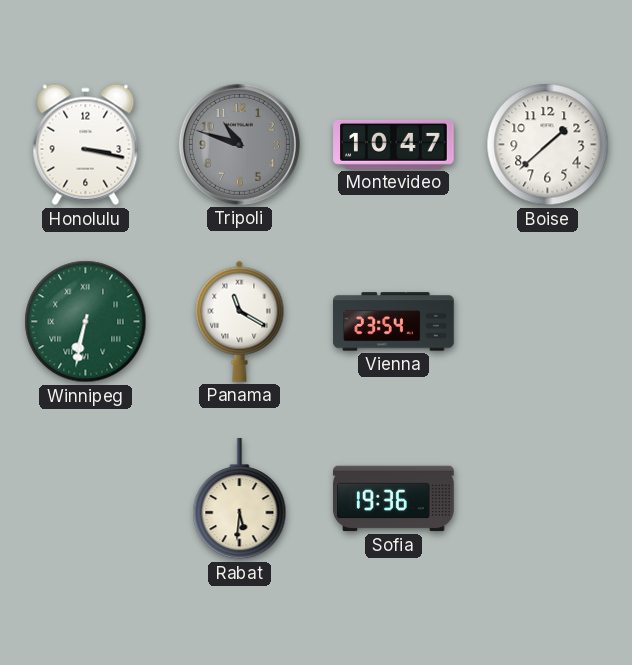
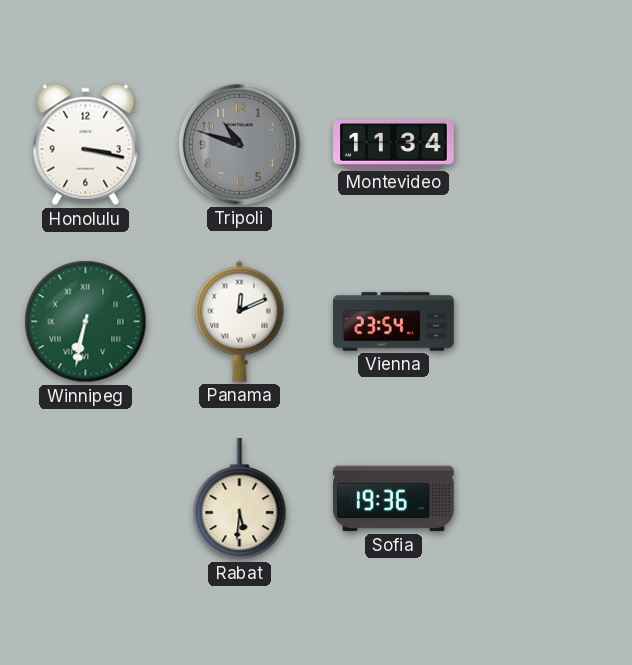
Montevideo: 10:47 -> 11:34 (394, 144)
Boise: 1:38 -> none (548, 145)
Panama: 11:20 -> 12:11 (240, 321)
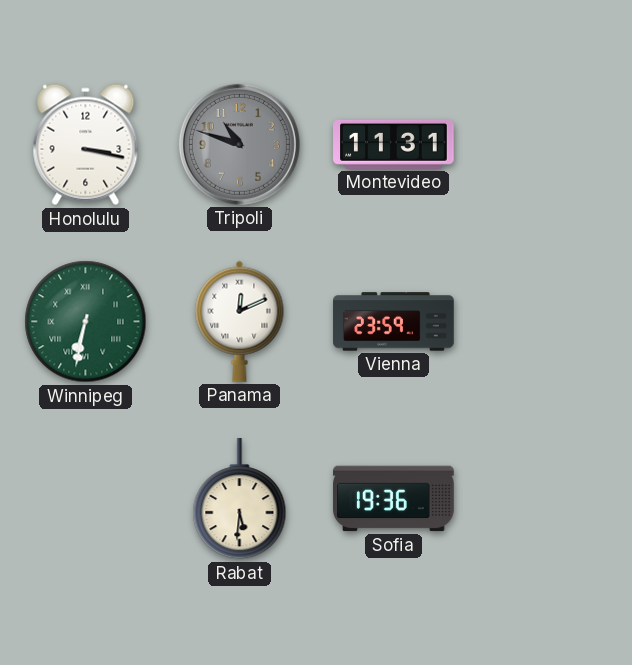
Montevideo: 11:34 -> 11:31 (394, 144)
Vienna: 23:54 -> 23:59 (394, 322)
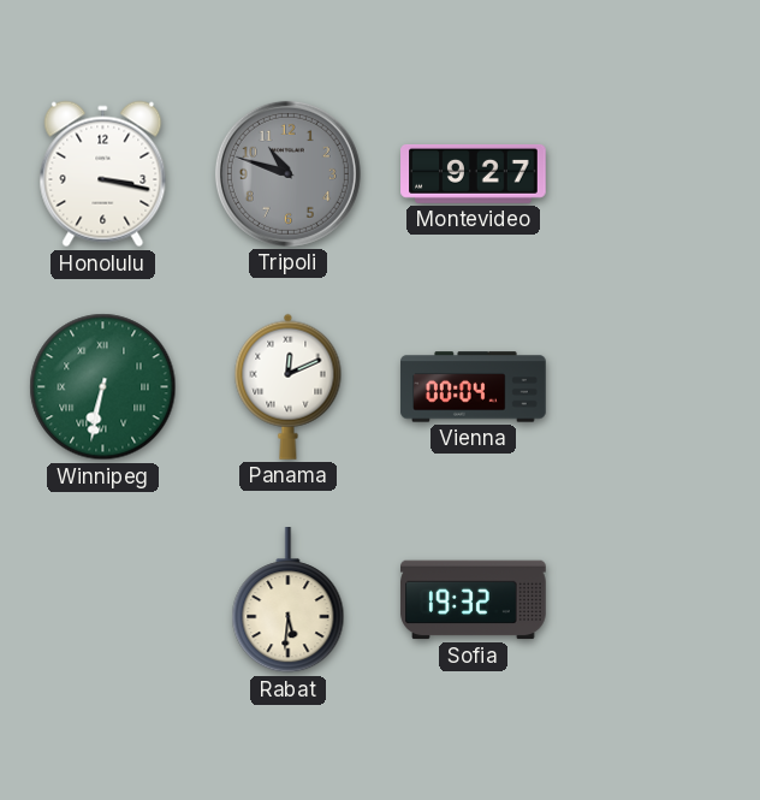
Montevideo: 11:31 -> 9:27 (474, 173)
Vienna: 23:59 -> 00:04 (474, 387)
Sofia: 19:36 -> 19:32 (474, 600)
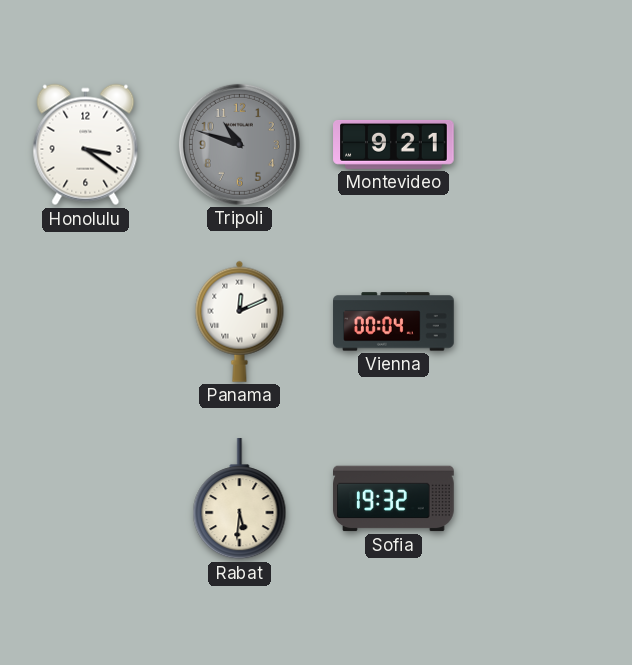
Honolulu: 3:17 -> 3:21 (86, 145)
Montevideo: 9:27 -> 9:21 (394, 144)
Winnipeg: 6:32 -> none (103, 387)
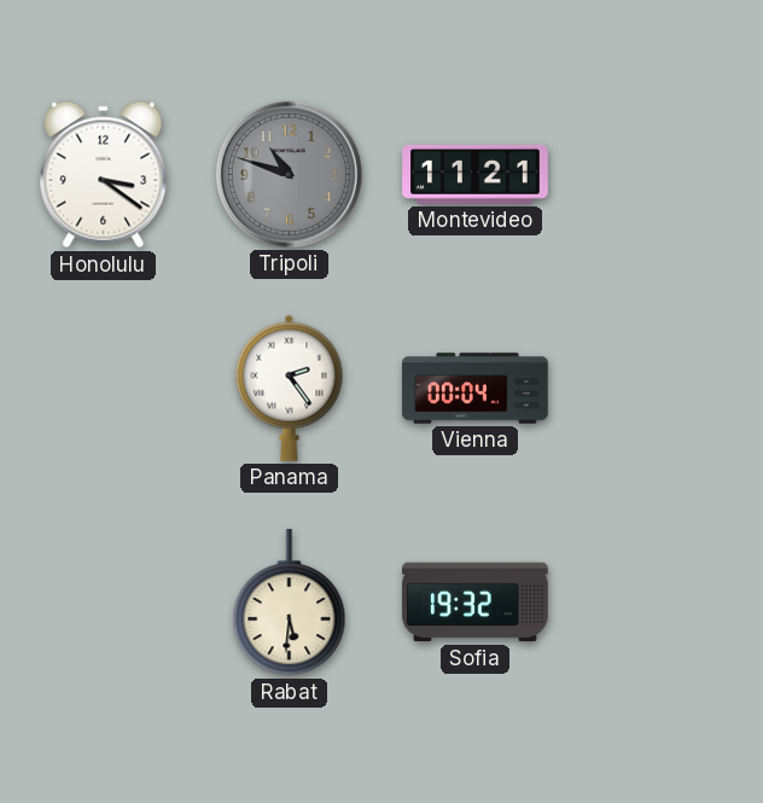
Montevideo: 9:21 -> 11:21 (476, 174)
Panama: 12:11 -> 2:24 (290, 388)
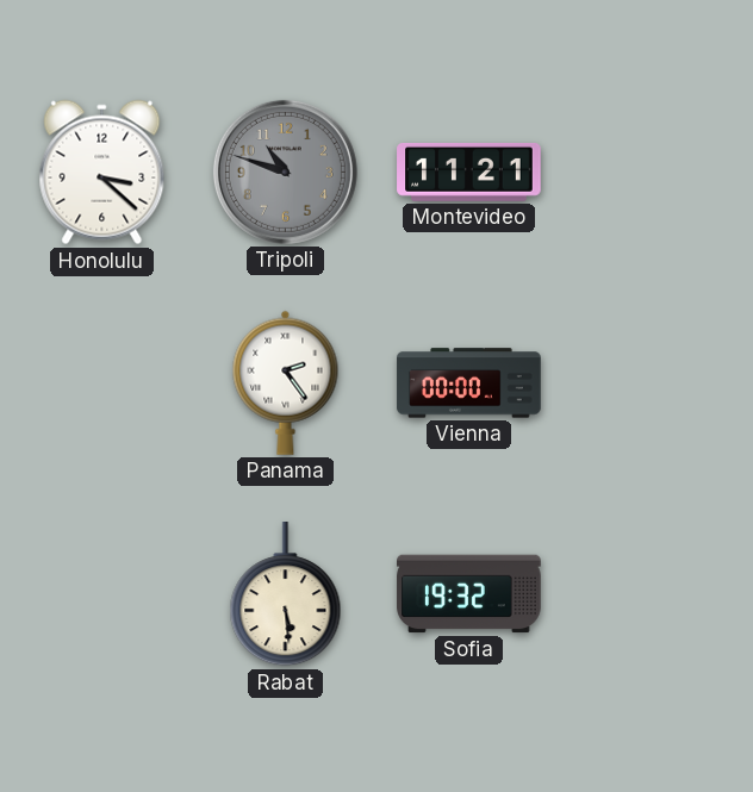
Honolulu: 3:21 -> 3:22 (102, 173)
Vienna: 00:04 -> 00:00 (469, 383)
Rabat: 5:31 -> 5:29 (286, 594)
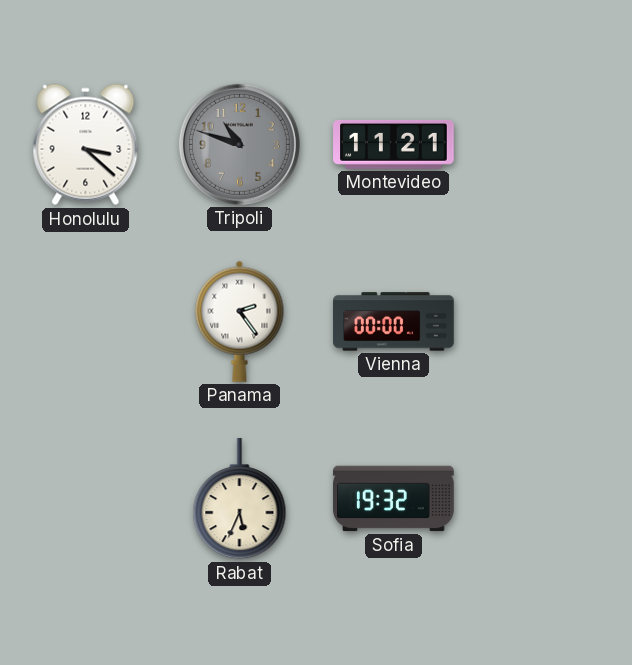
Rabat: 5:29 -> 5:34 (240, 499)
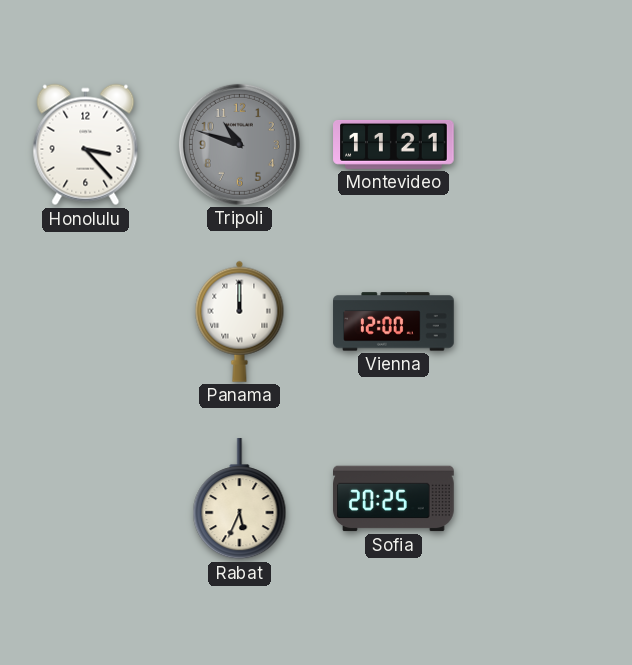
Honolulu: 3:22 -> 3:23 (86, 145)
Panama: 2:24 -> 12:00 (240, 321)
Vienna: 00:00 -> 12:00 (394, 322)
Sofia: 19:32 -> 20:25 (394, 499)
